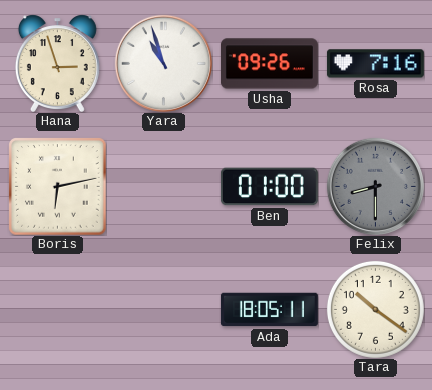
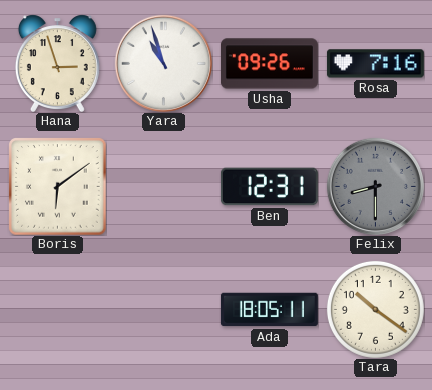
Boris: 6:13 -> 6:09 (57, 186)
Ben: 01:00 -> 12:31 (269, 187)
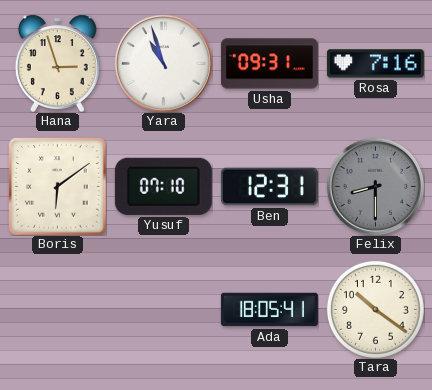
Usha: 09:26 -> 09:31 (269, 64)
Yusuf: none -> 07:10 (163, 186)
Ada: 18:05:11 -> 18:05:41 (269, 310)
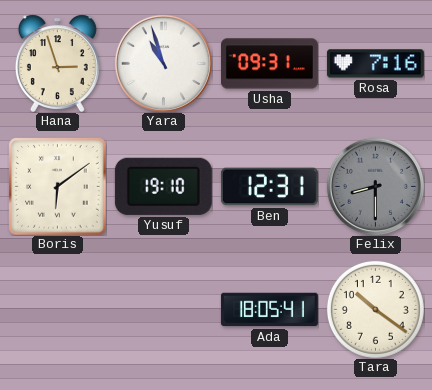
Yusuf: 07:10 -> 19:10 (163, 186)
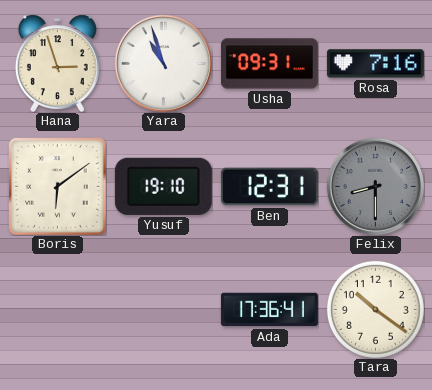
Ada: 18:05 -> 17:36 (269, 310)
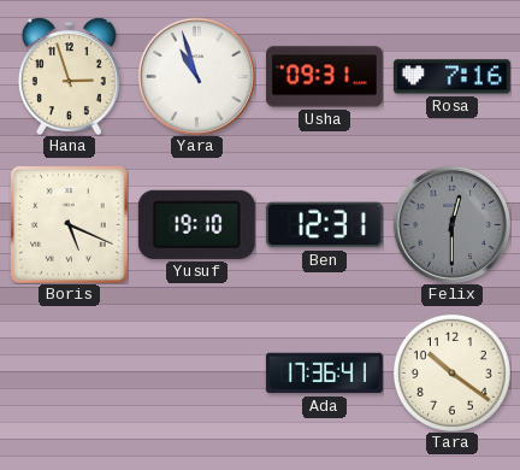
Boris: 6:09 -> 5:19 (69, 224)
Felix: 8:30 -> 12:30 (451, 224)
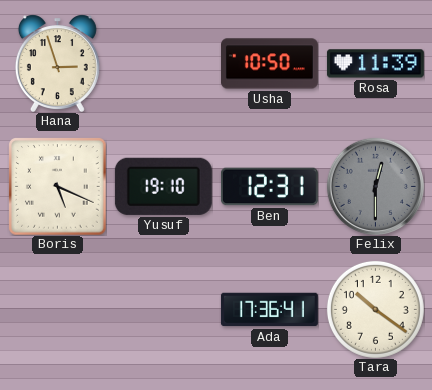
Yara: 10:57 -> none (196, 76)
Usha: 09:31 -> 10:50 (269, 64)
Rosa: 7:16 -> 11:39 (375, 64)
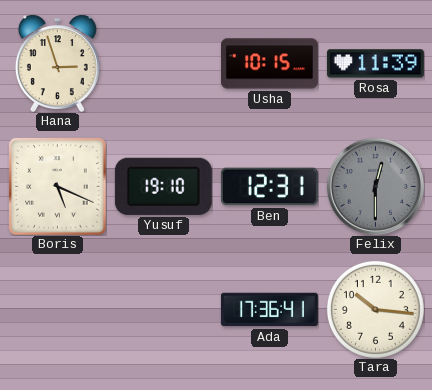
Usha: 10:50 -> 10:15 (269, 64)
Tara: 10:21 -> 10:16 (375, 309)
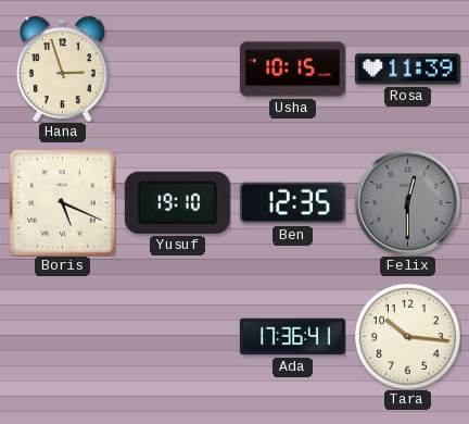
Ben: 12:31 -> 12:35 (292, 203)
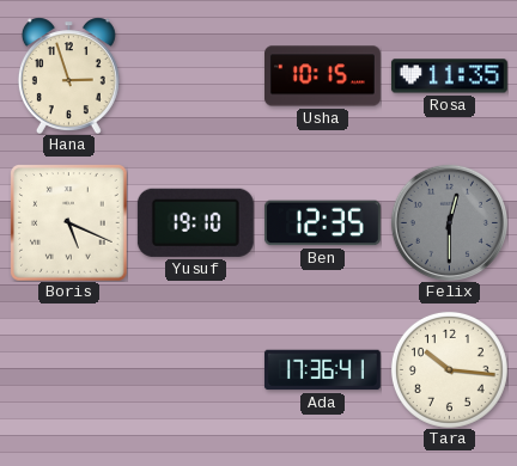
Rosa: 11:39 -> 11:35 (449, 76)
